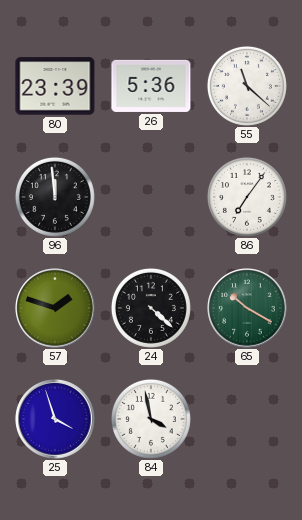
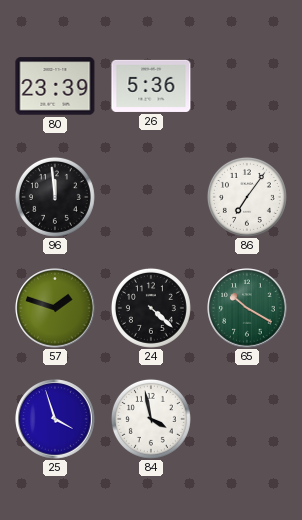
55: 11:22 -> none (247, 86)
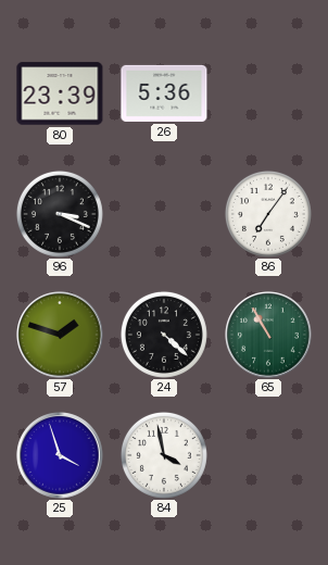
96: 11:59 -> 3:19 (60, 214)
65: 10:20 -> 10:55 (268, 335)
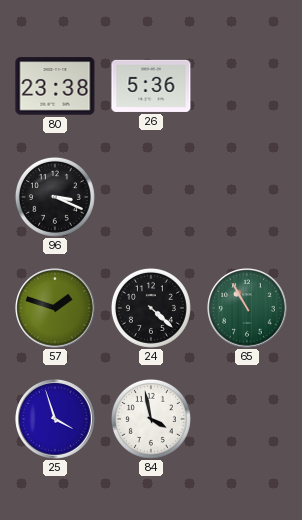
80: 23:39 -> 23:38 (55, 86)
86: 7:06 -> none (268, 214)
